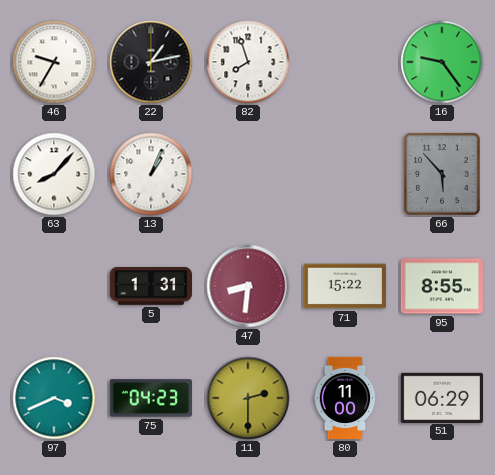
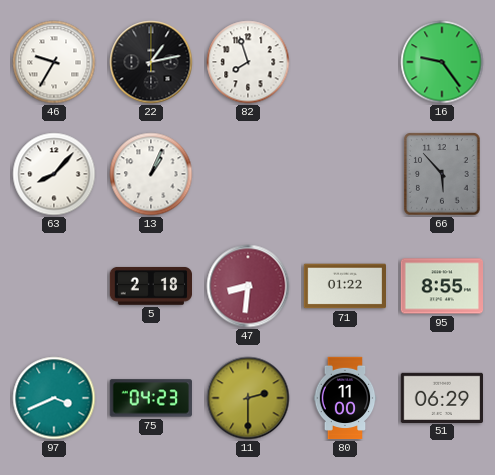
5: 1:31 -> 2:18 (150, 286)
71: 15:22 -> 01:22 (344, 286)
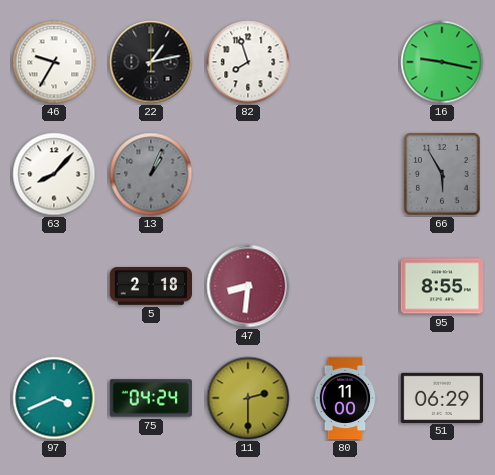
16: 9:24 -> 9:17 (442, 62)
13 dial: white -> grey (151, 174)
66: 5:53 -> 5:55 (442, 174)
71: 01:22 -> none (344, 286)
75: 04:23 -> 04:24 (150, 398)
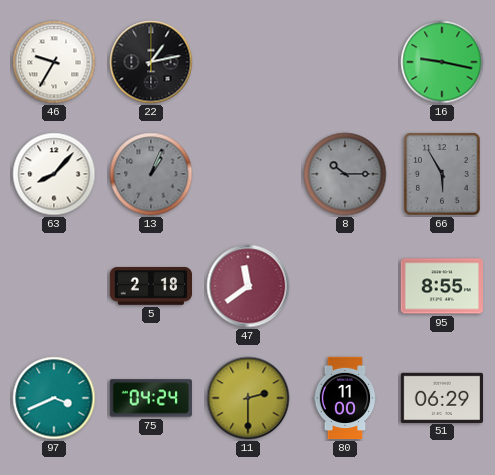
82: 7:57 -> none (248, 62)
8: none -> 10:15 (345, 174)
47: 8:31 -> 11:39 (248, 286)
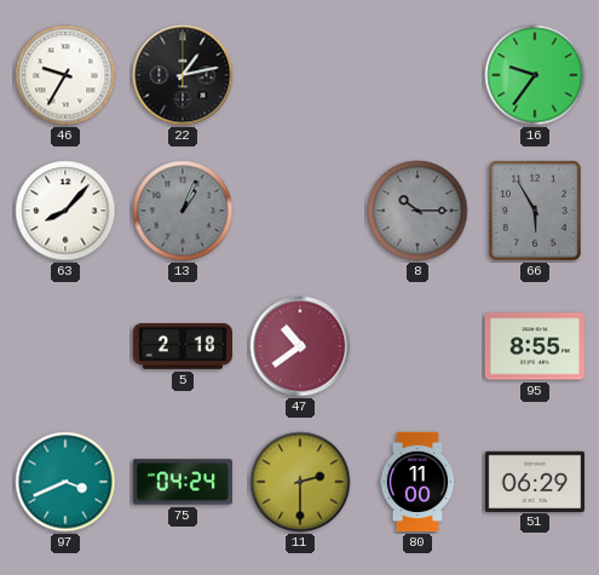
16: 9:17 -> 9:36 (535, 75)
47: 11:39 -> 10:39 (300, 346)
